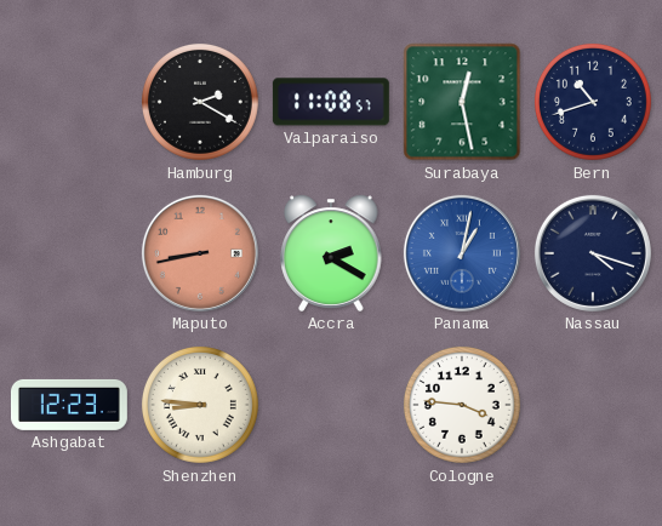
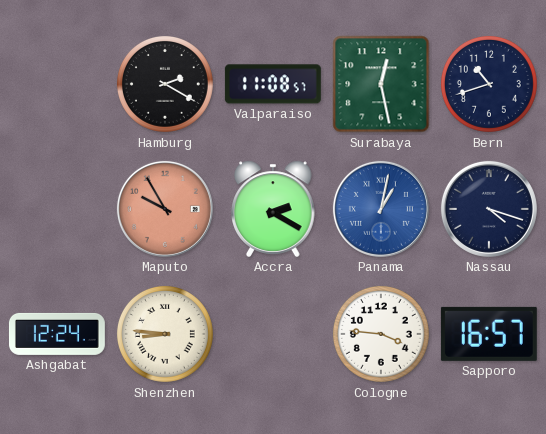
Maputo: 8:43 -> 9:55 (165, 209)
Ashgabat: 12:23 -> 12:24 (57, 334)
Sapporo: none -> 16:57 (489, 334)
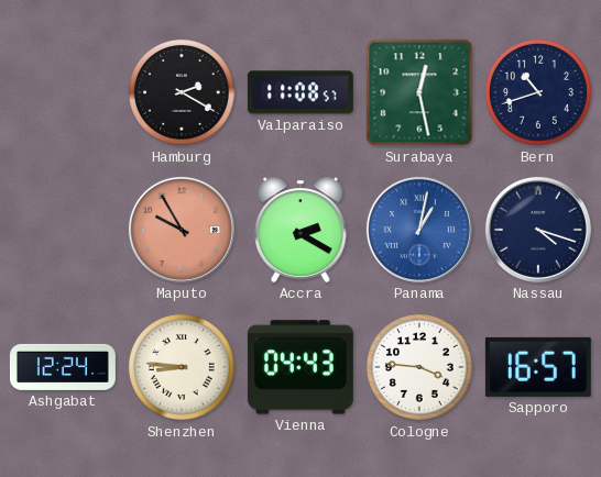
Vienna: none -> 04:43 (300, 367)
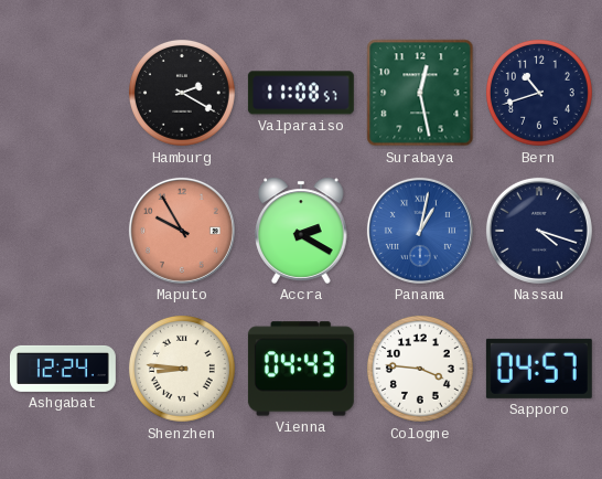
Sapporo: 16:57 -> 04:57 (539, 369)
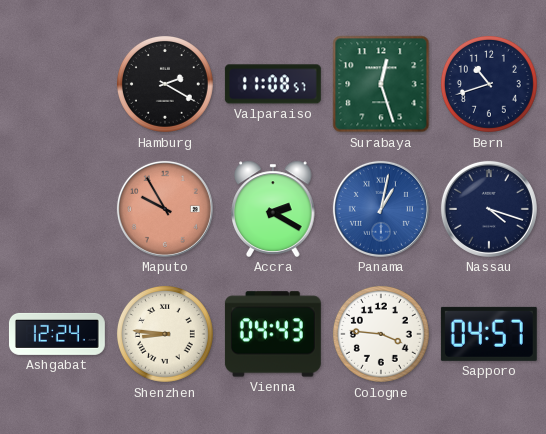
Surabaya: 12:28 -> 12:27 (381, 84)
